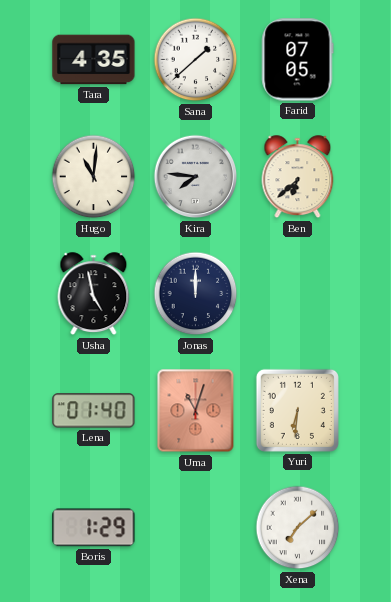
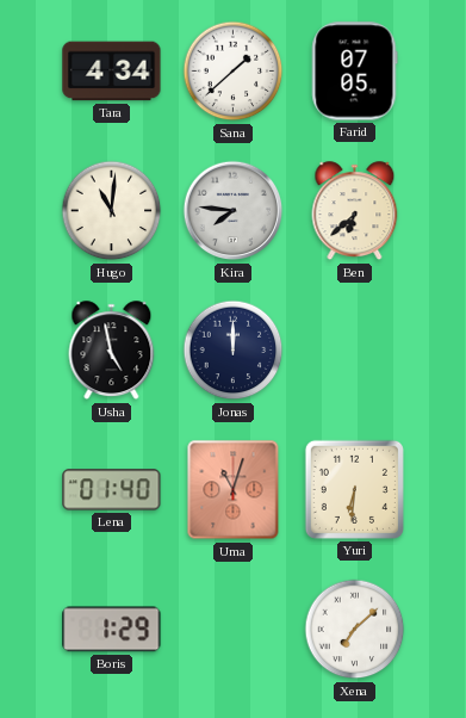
Tara: 4:35 -> 4:34 (112, 72)
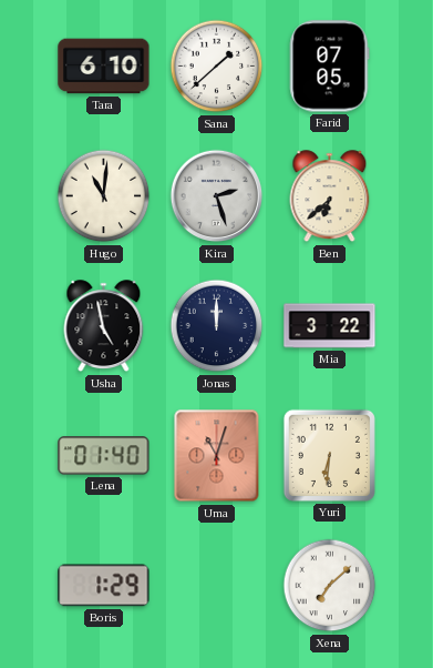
Tara: 4:34 -> 6:10 (104, 67)
Kira: 7:46 -> 2:27 (217, 196)
Mia: none -> 3:22 (330, 326)
